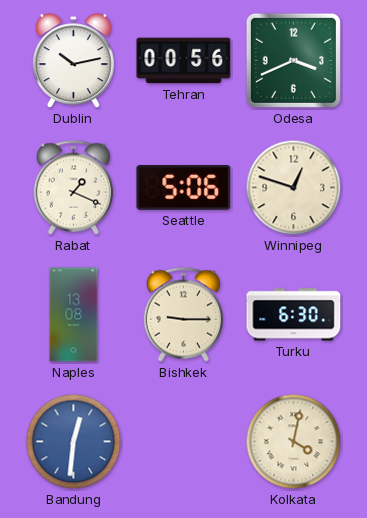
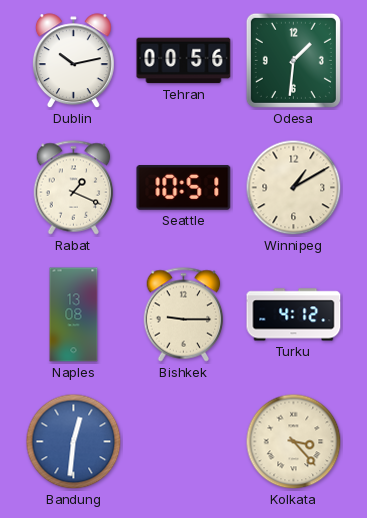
Odesa: 3:41 -> 1:31 (293, 60)
Seattle: 5:06 -> 10:51 (184, 188)
Winnipeg: 12:48 -> 1:10 (294, 188)
Turku: 6:30 -> 4:12 (294, 315)
Kolkata: 4:02 -> 3:23 (294, 442)
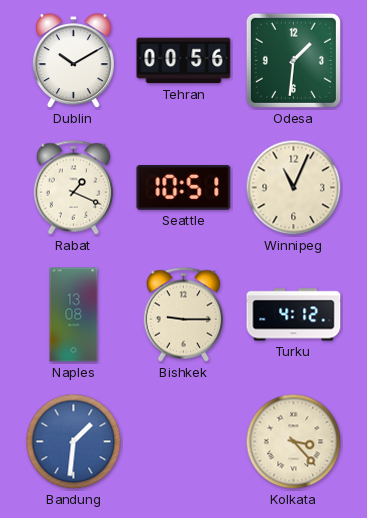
Dublin: 10:13 -> 10:10 (73, 61)
Winnipeg: 1:10 -> 11:04 (294, 188)
Bandung: 12:31 -> 1:31 (74, 442)
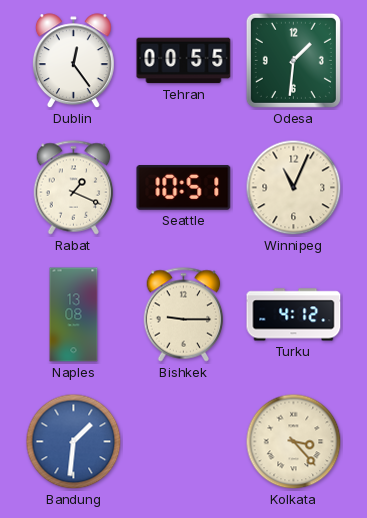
Dublin: 10:10 -> 12:24 (73, 61)
Tehran: 00:56 -> 00:55 (184, 61)
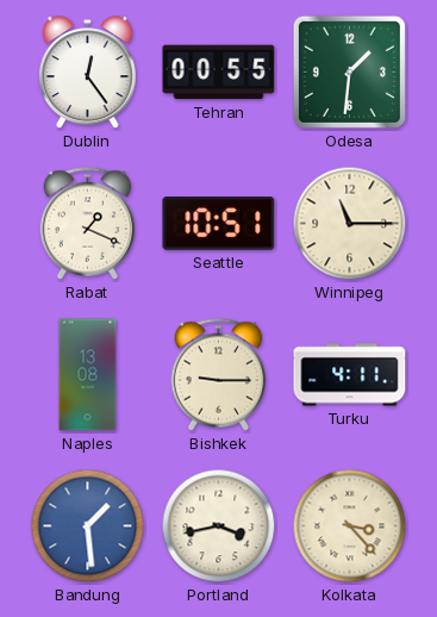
Winnipeg: 11:04 -> 11:15 (350, 224)
Turku: 4:12 -> 4:11 (350, 375)
Bandung: 1:31 -> 1:29 (88, 526)
Portland: none -> 3:43 (219, 526)
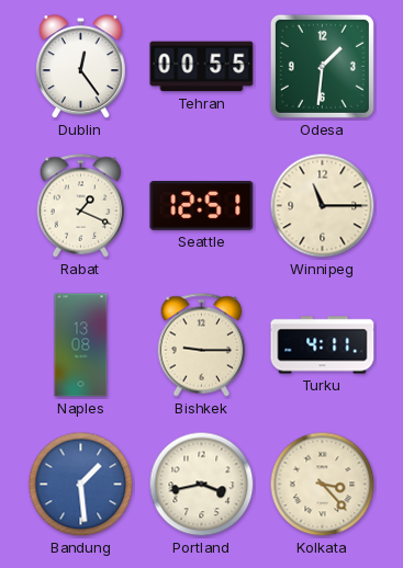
Seattle: 10:51 -> 12:51 (202, 206)
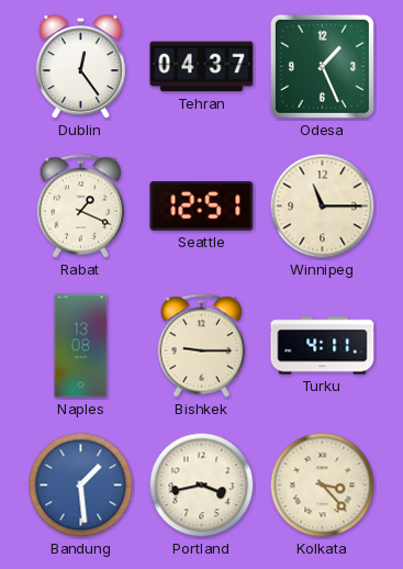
Tehran: 00:55 -> 04:37 (202, 67)
Odesa: 1:31 -> 1:26 (322, 66)
